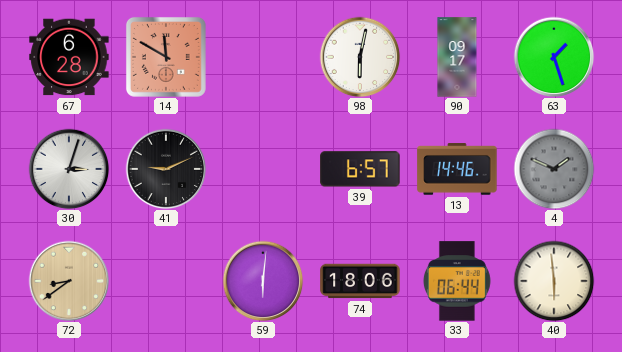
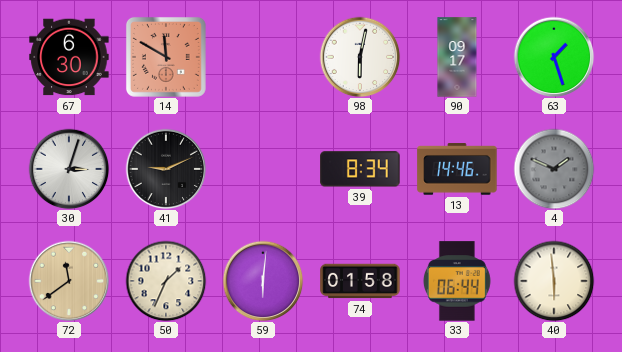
67: 6:28 -> 6:30 (69, 57)
39: 6:57 -> 8:34 (360, 169)
72: 8:39 -> 11:39 (69, 281)
50: none -> 1:34 (166, 281)
74: 18:06 -> 01:58 (360, 281)
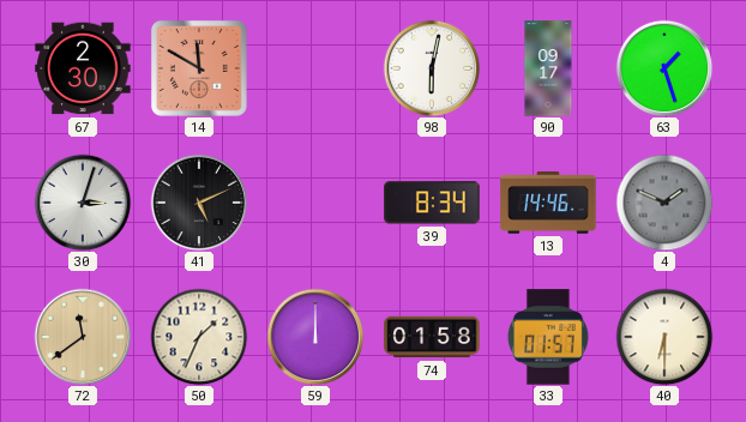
67: 6:30 -> 2:30 (83, 68)
41: 9:11 -> 5:11 (199, 203)
59: 6:01 -> 12:00 (315, 337)
33: 06:44 -> 01:57 (548, 337)
40: 5:59 -> 6:30 (664, 337)
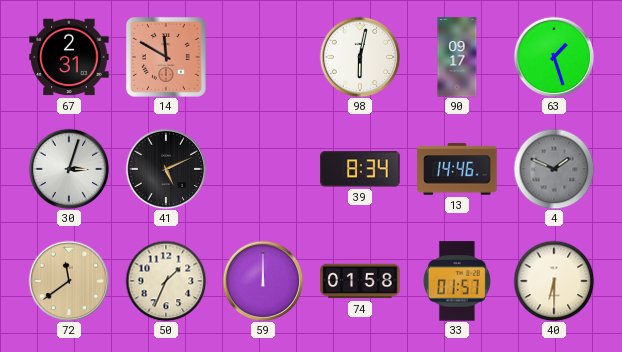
67: 2:30 -> 2:31 (69, 57)
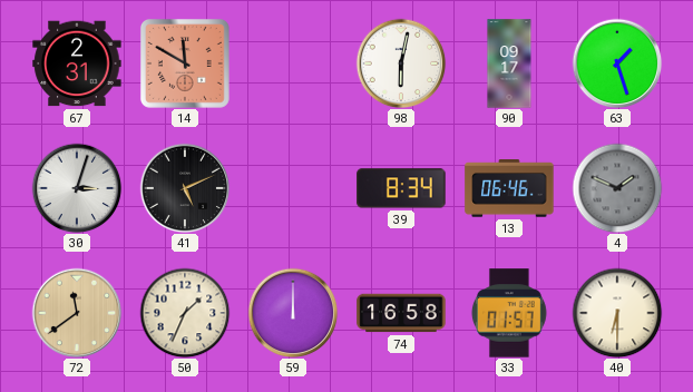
13: 14:46 -> 06:46 (509, 188)
74: 01:58 -> 16:58 (401, 313)
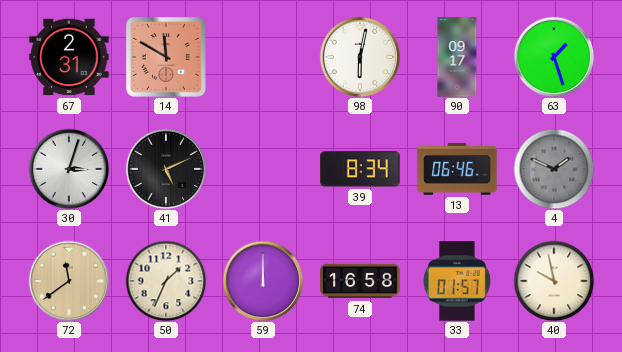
40: 6:30 -> 9:58 (554, 281)
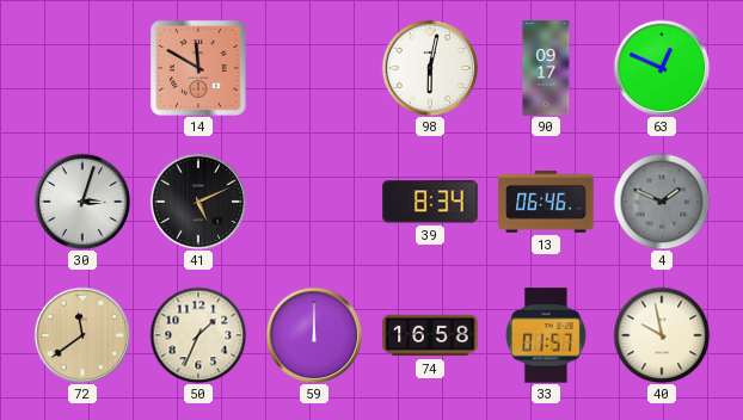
67: 2:31 -> none (69, 57)
63: 1:27 -> 12:49 (662, 68)
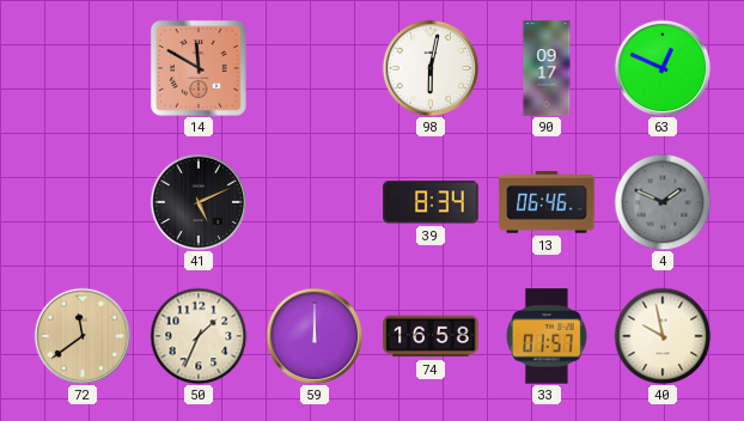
30: 3:03 -> none (82, 202)
